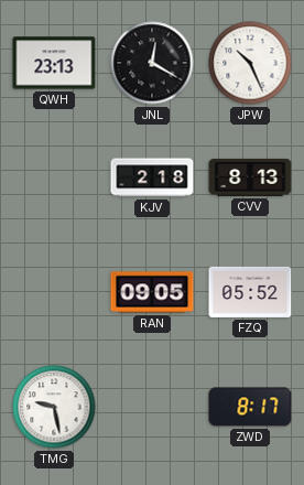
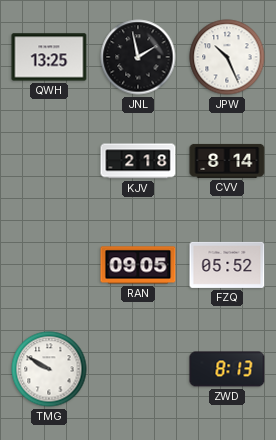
QWH: 23:13 -> 13:25 (49, 57)
JNL: 12:20 -> 1:58 (138, 57)
CVV: 8:13 -> 8:14 (227, 161)
TMG: 9:28 -> 9:50 (49, 369)
ZWD: 8:17 -> 8:13 (227, 369)
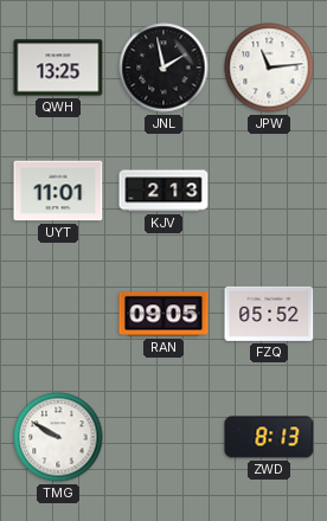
JPW: 10:26 -> 11:14 (269, 67)
UYT: none -> 11:01 (58, 191)
KJV: 2:18 -> 2:13 (163, 191)
CVV: 8:14 -> none (227, 161)
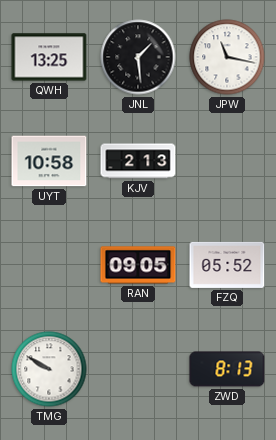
JNL: 1:58 -> 1:29 (138, 57)
JPW: 11:14 -> 11:17 (227, 57)
UYT: 11:01 -> 10:58 (49, 161)
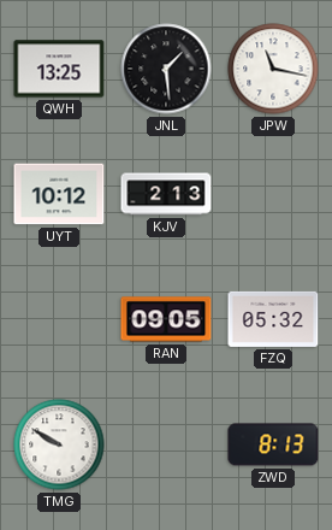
UYT: 10:58 -> 10:12 (59, 194)
FZQ: 05:52 -> 05:32 (273, 319)
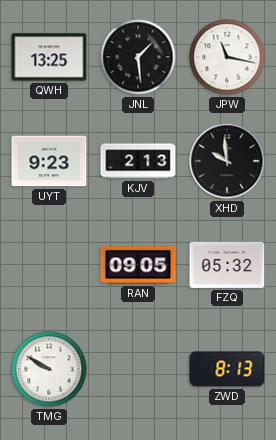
UYT: 10:12 -> 9:23 (49, 161)
XHD: none -> 9:59 (227, 161)
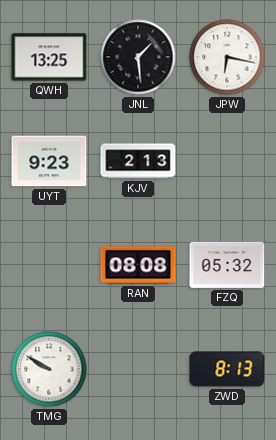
JPW: 11:17 -> 6:17 (227, 57)
XHD: 9:59 -> none (227, 161)
RAN: 09:05 -> 08:08 (138, 265)
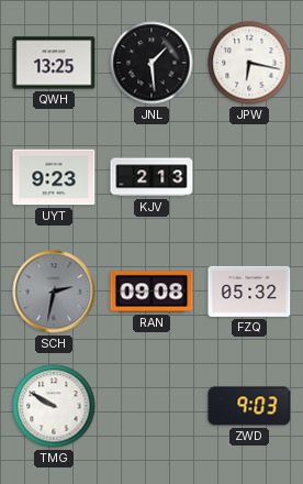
SCH: none -> 2:32 (54, 291)
RAN: 08:08 -> 09:08 (151, 291)
ZWD: 8:13 -> 9:03 (249, 406)
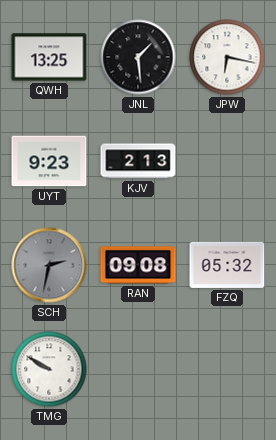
ZWD: 9:03 -> none (249, 406)
